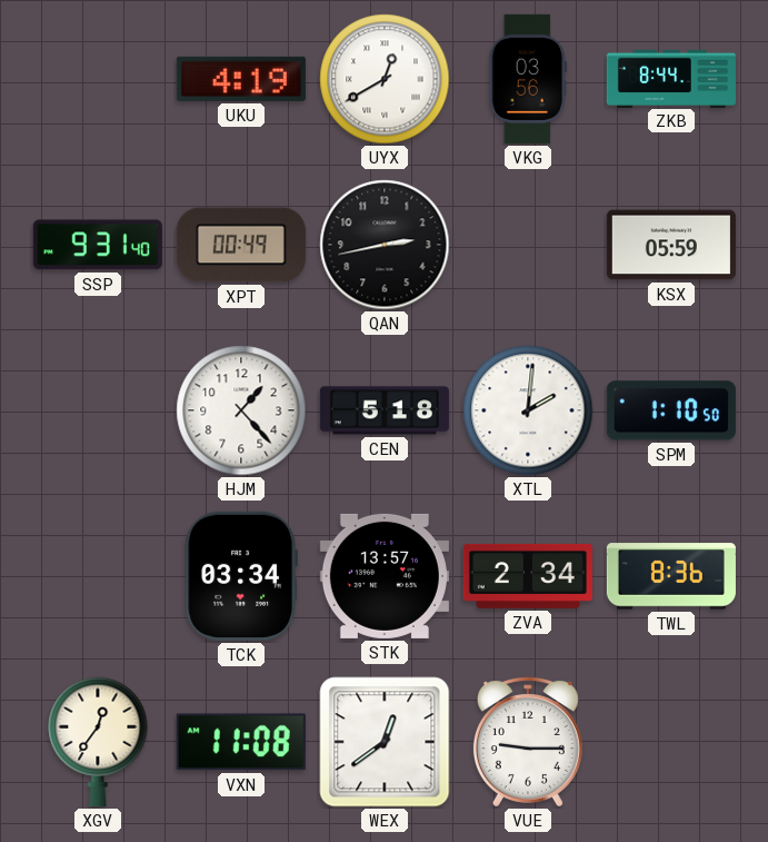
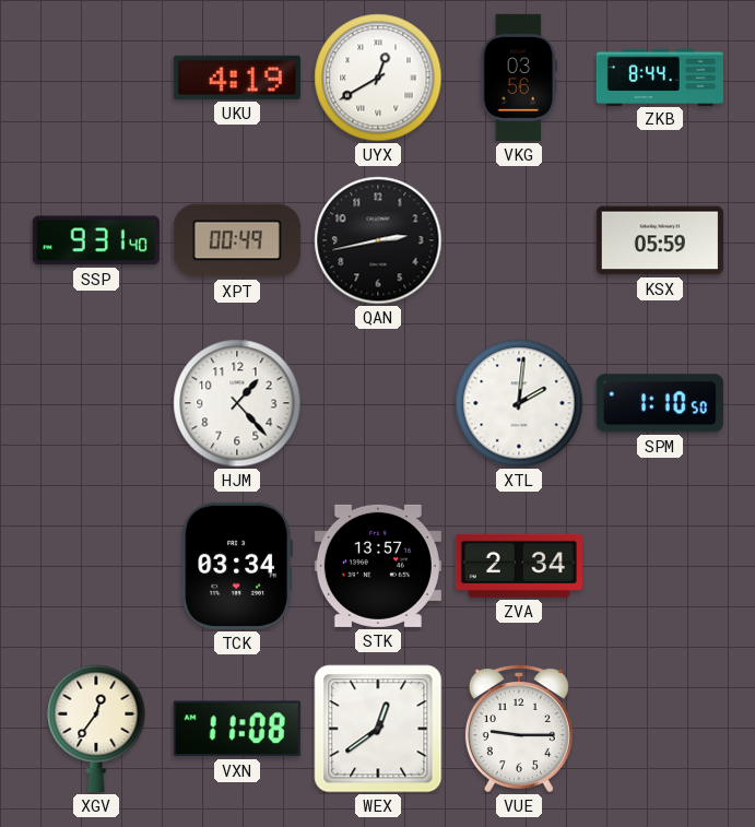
CEN: 5:18 -> none (385, 410)
TWL: 8:36 -> none (671, 576)
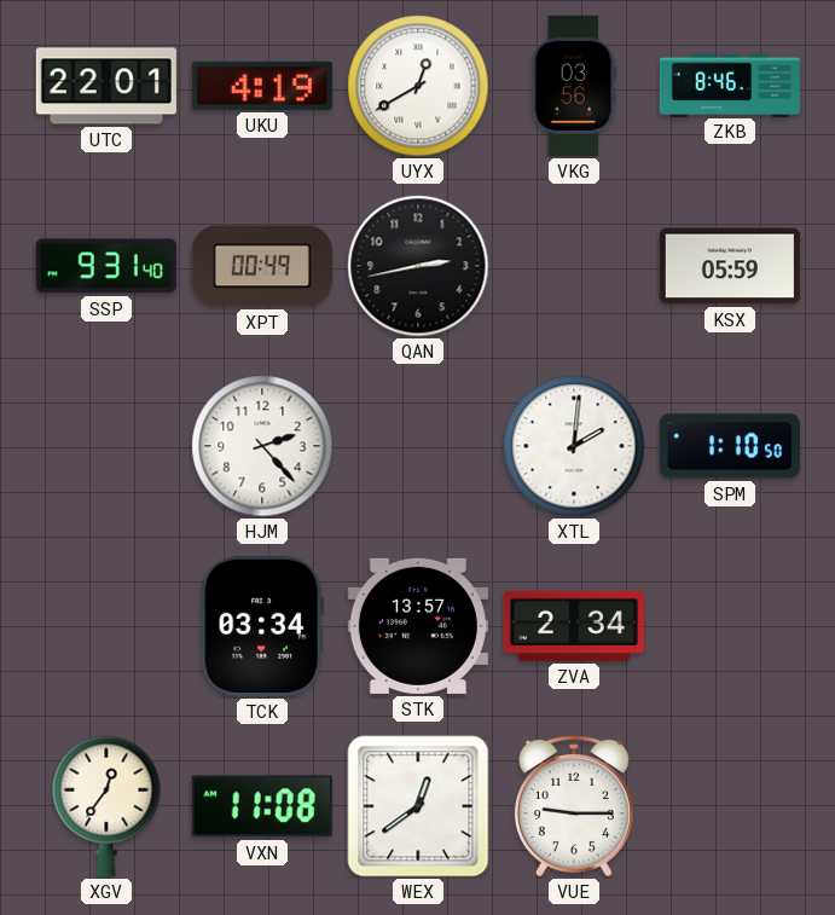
UTC: none -> 22:01 (106, 86)
ZKB: 8:44 -> 8:46 (730, 85)
HJM: 1:23 -> 2:23 (262, 446)
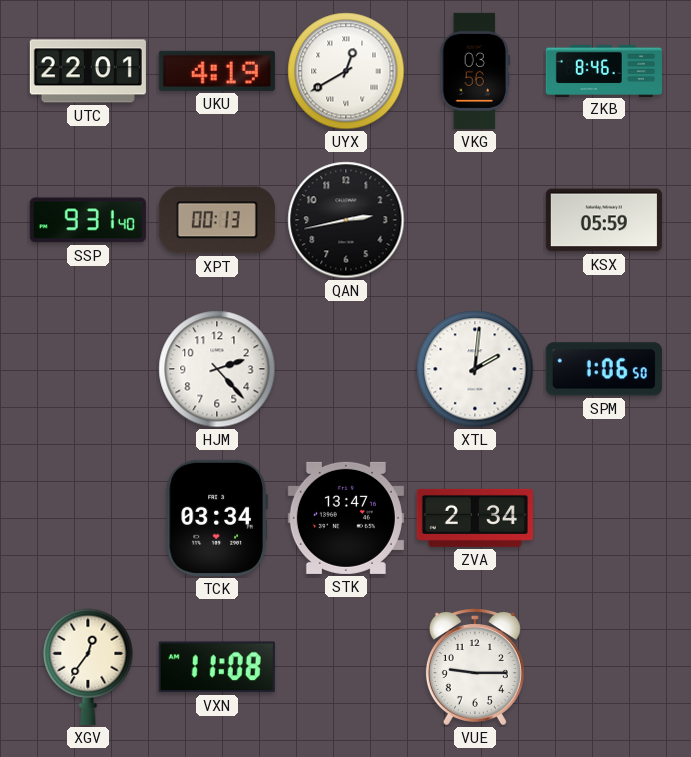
XPT: 00:49 -> 00:13 (217, 220)
SPM: 1:10 -> 1:06 (604, 369)
STK: 13:57 -> 13:47 (346, 518)
WEX: 12:39 -> none (418, 806)
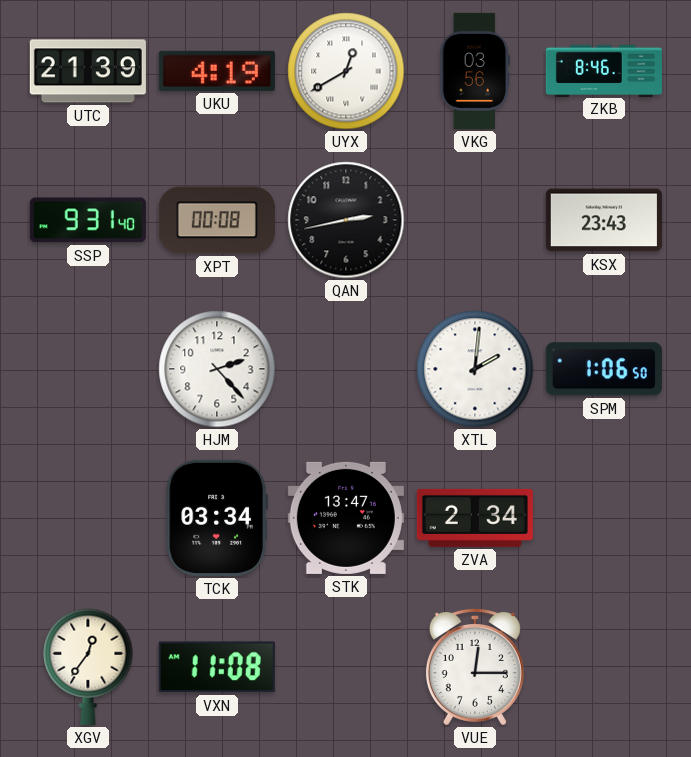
UTC: 22:01 -> 21:39 (88, 71)
XPT: 00:13 -> 00:08 (217, 220)
KSX: 05:59 -> 23:43 (604, 220)
VUE: 9:15 -> 12:15 (475, 667)
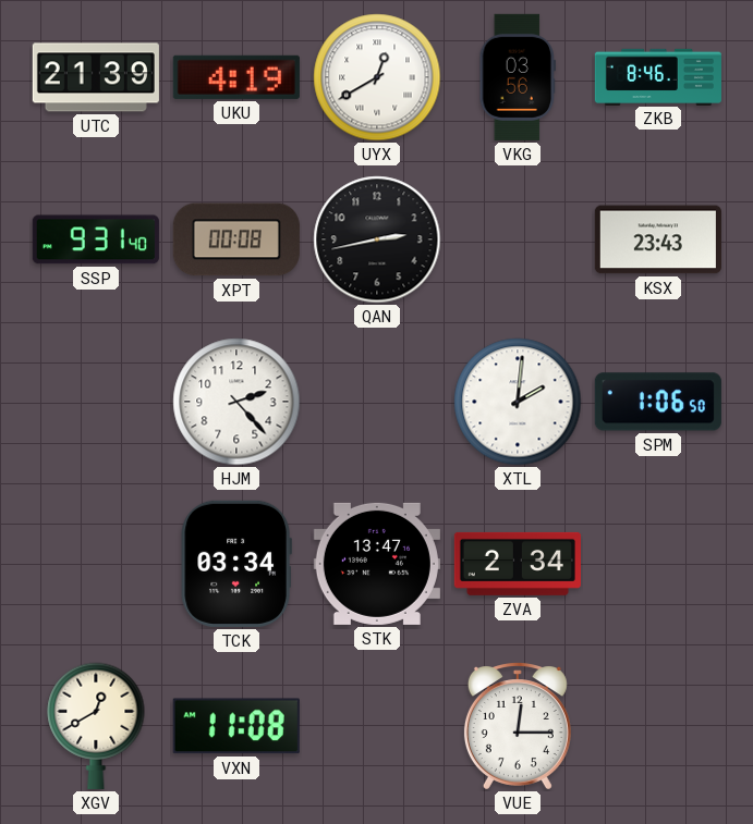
XGV: 12:36 -> 12:40 (96, 726)
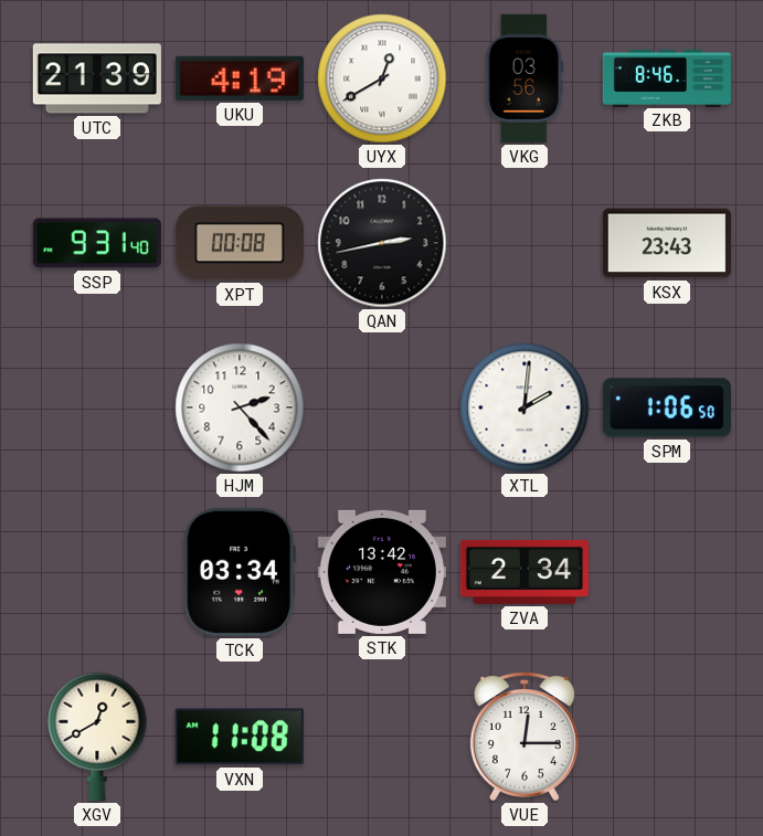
STK: 13:47 -> 13:42 (382, 572)
